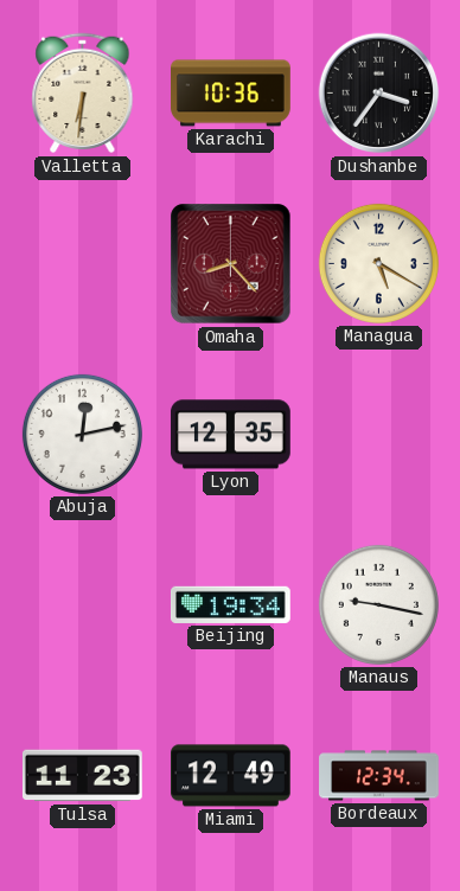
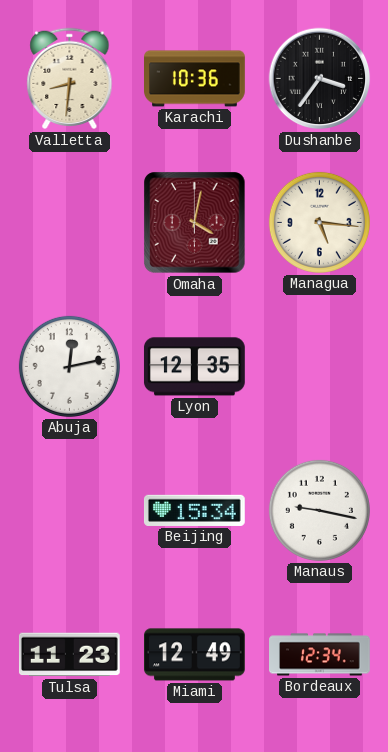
Valletta: 6:31 -> 8:31 (70, 79)
Omaha: 8:23 -> 4:02 (195, 223)
Managua: 5:20 -> 5:16 (319, 222)
Beijing: 19:34 -> 15:34 (194, 510)
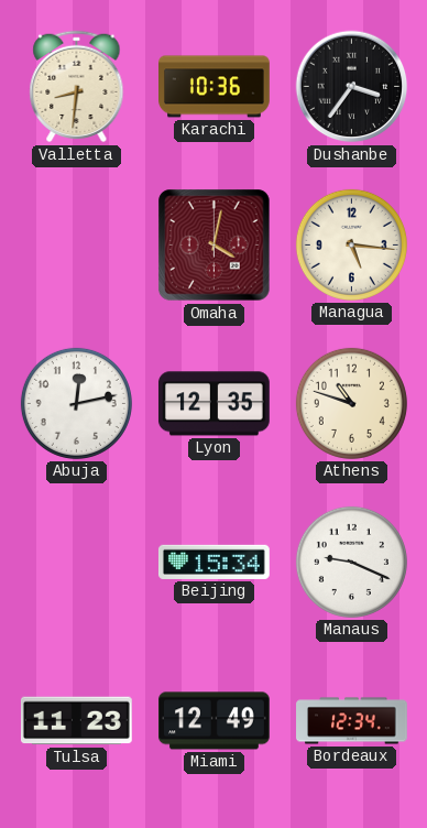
Athens: none -> 10:48 (351, 403)
Manaus: 9:17 -> 9:19 (351, 562)
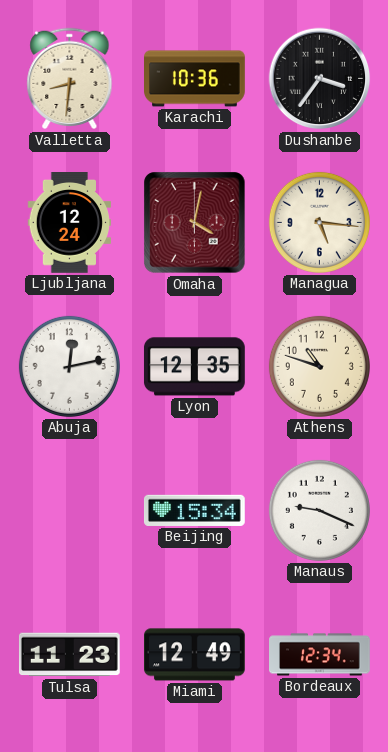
Ljubljana: none -> 12:24 (69, 223)
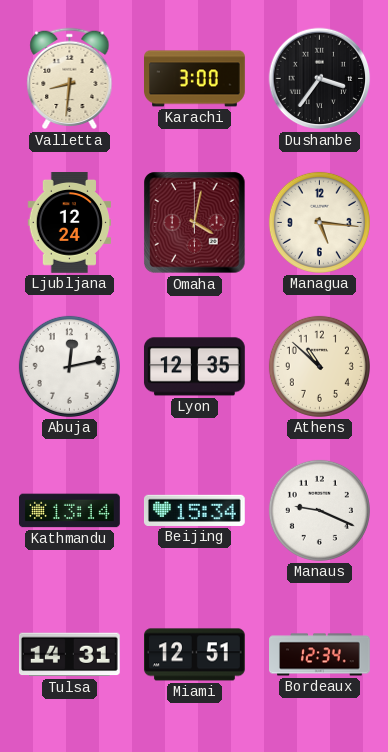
Karachi: 10:36 -> 3:00 (195, 79)
Athens: 10:48 -> 10:52 (319, 366)
Kathmandu: none -> 13:14 (70, 511)
Tulsa: 11:23 -> 14:31 (69, 655)
Miami: 12:49 -> 12:51 (195, 655)
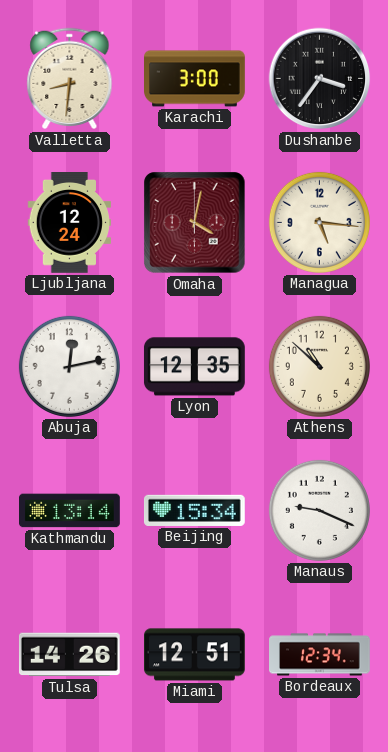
Tulsa: 14:31 -> 14:26 (69, 655)
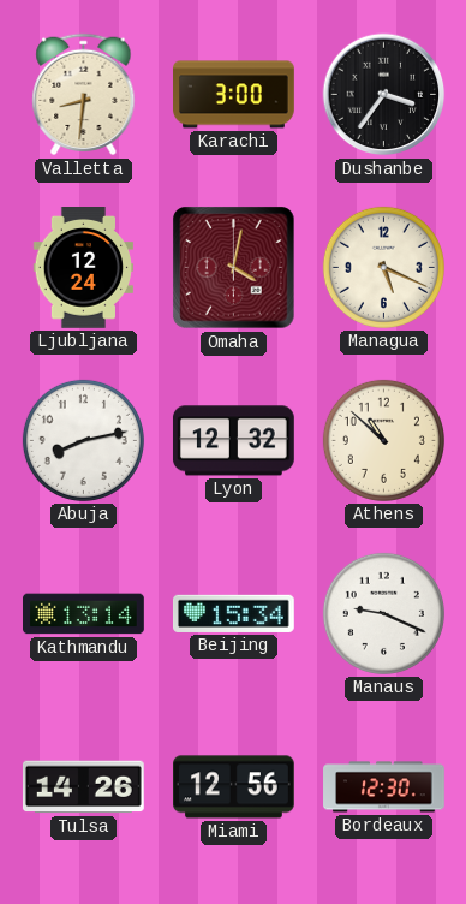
Managua: 5:16 -> 5:19 (383, 267)
Abuja: 12:13 -> 8:13 (83, 440)
Lyon: 12:35 -> 12:32 (233, 441)
Miami: 12:51 -> 12:56 (234, 787)
Bordeaux: 12:34 -> 12:30 (384, 787)
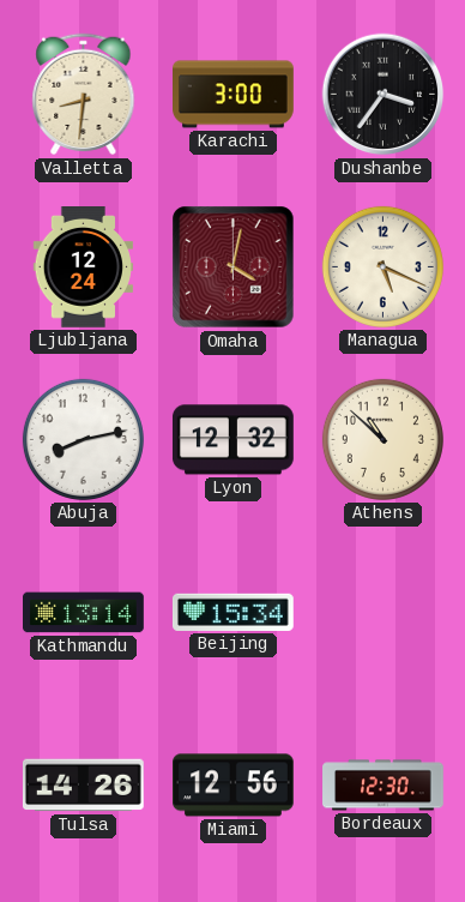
Manaus: 9:19 -> none (383, 613)
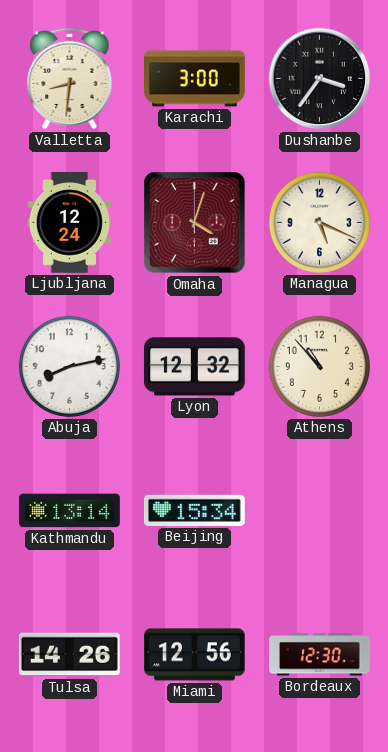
Omaha: 4:02 -> 4:03 (195, 223)
Athens: 10:52 -> 10:53 (319, 366)
